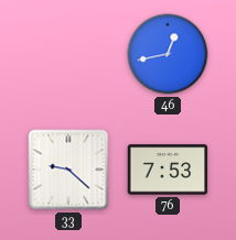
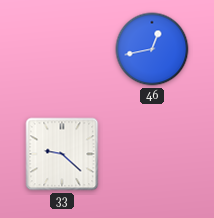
76: 7:53 -> none (168, 170)
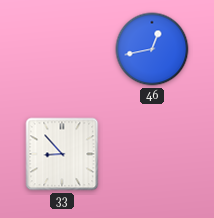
33: 9:22 -> 8:53 (62, 154)
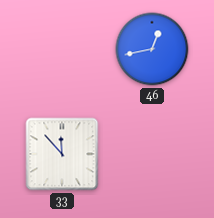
33: 8:53 -> 11:53 (62, 154)
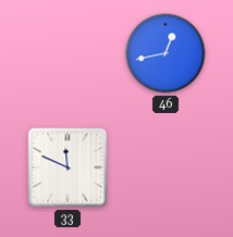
33: 11:53 -> 11:49 (68, 167)
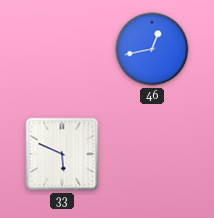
33: 11:49 -> 5:49 (62, 154)
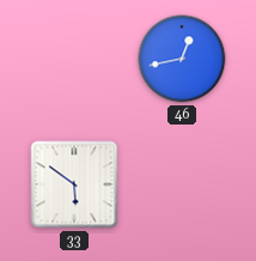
33: 5:49 -> 5:51 (74, 184)
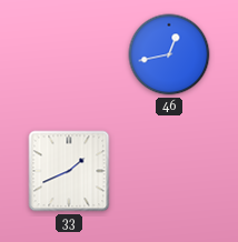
33: 5:51 -> 1:41 (69, 171)
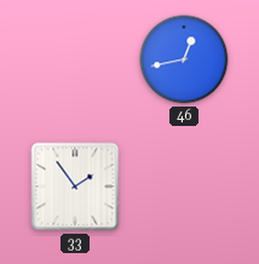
33: 1:41 -> 1:54 (75, 186)
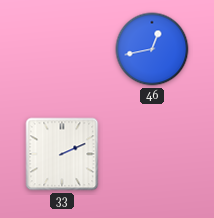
33: 1:54 -> 2:11 (62, 154)
